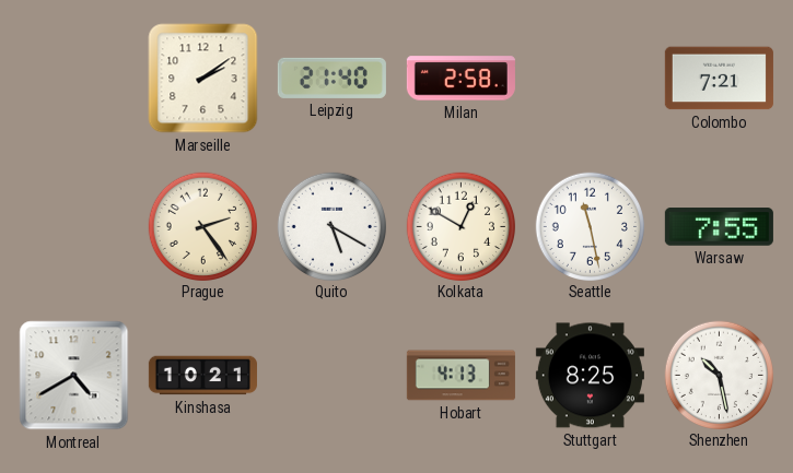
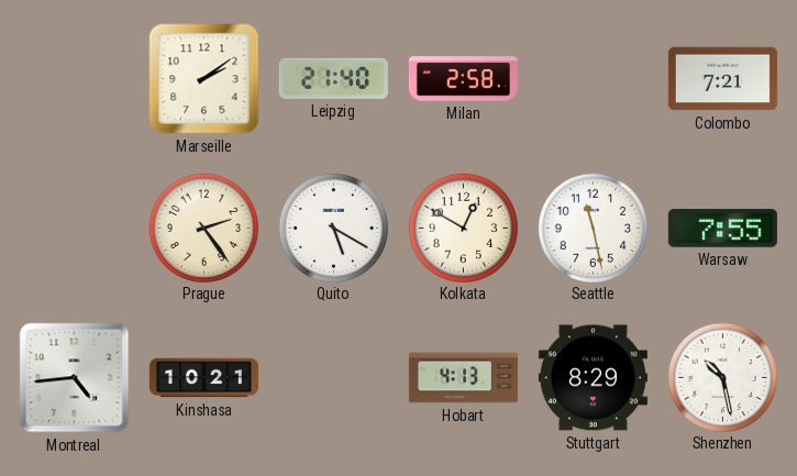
Montreal: 4:40 -> 4:44 (75, 378)
Stuttgart: 8:25 -> 8:29 (593, 378)
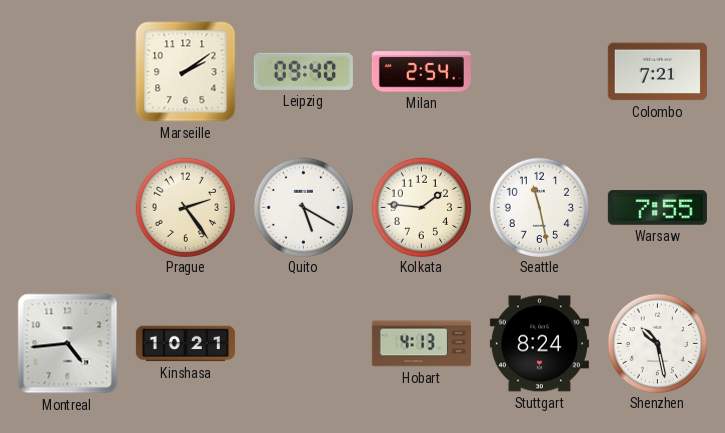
Leipzig: 21:40 -> 09:40 (303, 71)
Milan: 2:58 -> 2:54 (421, 72)
Kolkata: 12:50 -> 1:46 (421, 207)
Stuttgart: 8:29 -> 8:24 (539, 344)
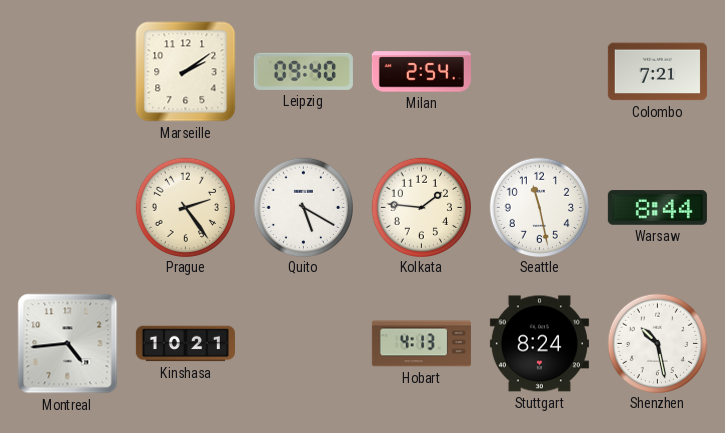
Warsaw: 7:55 -> 8:44 (657, 208)
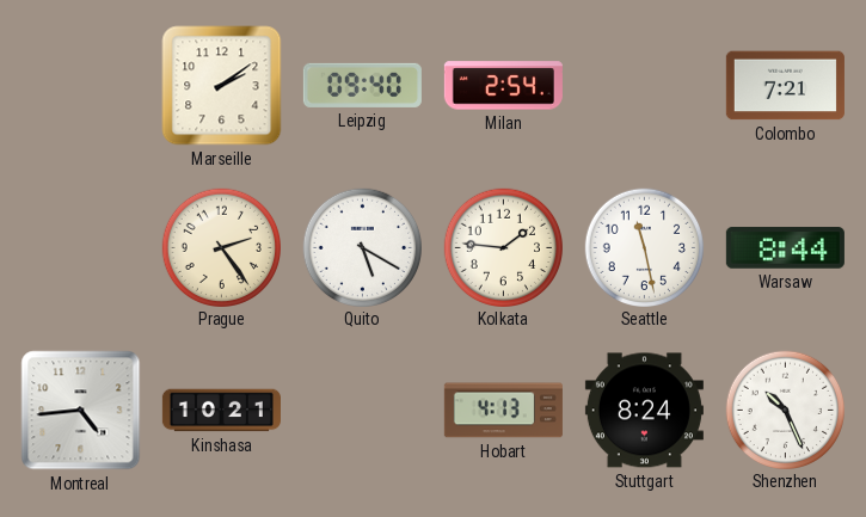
Shenzhen: 10:28 -> 10:26 (785, 410)
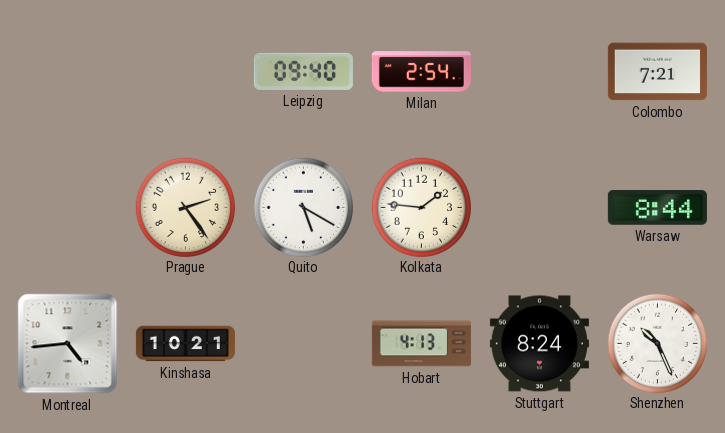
Marseille: 2:09 -> none (222, 86)
Seattle: 11:28 -> none (644, 247)
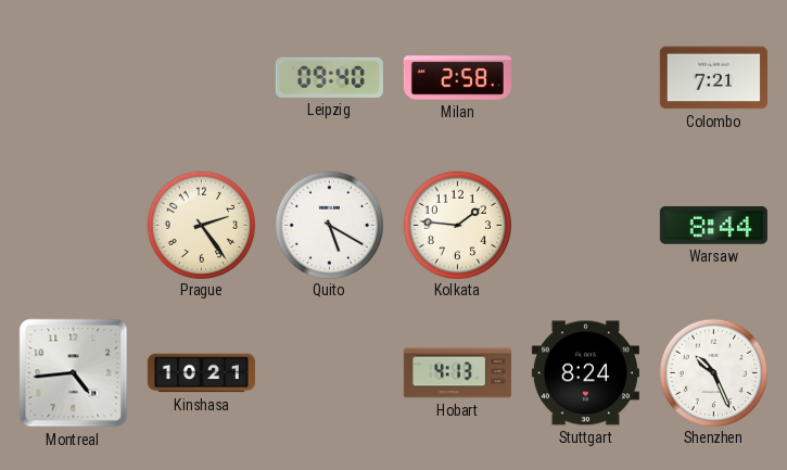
Milan: 2:54 -> 2:58 (457, 78)
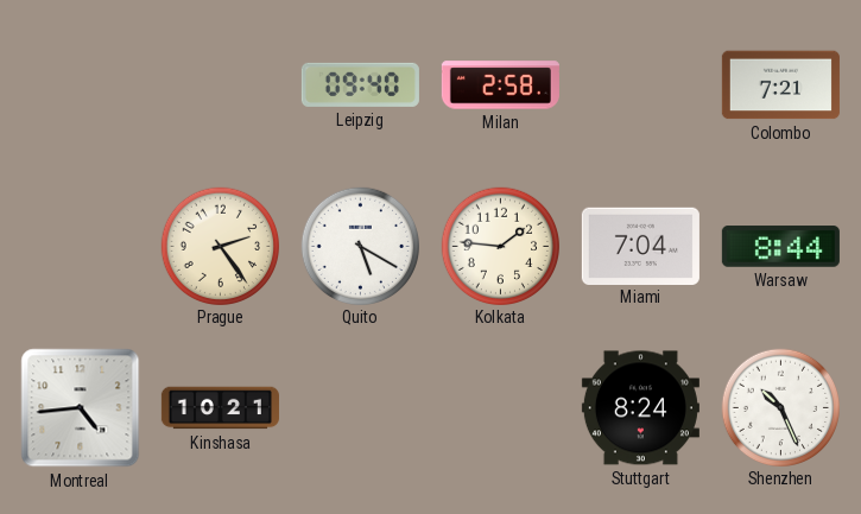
Miami: none -> 7:04 (640, 246)
Hobart: 4:13 -> none (457, 373)
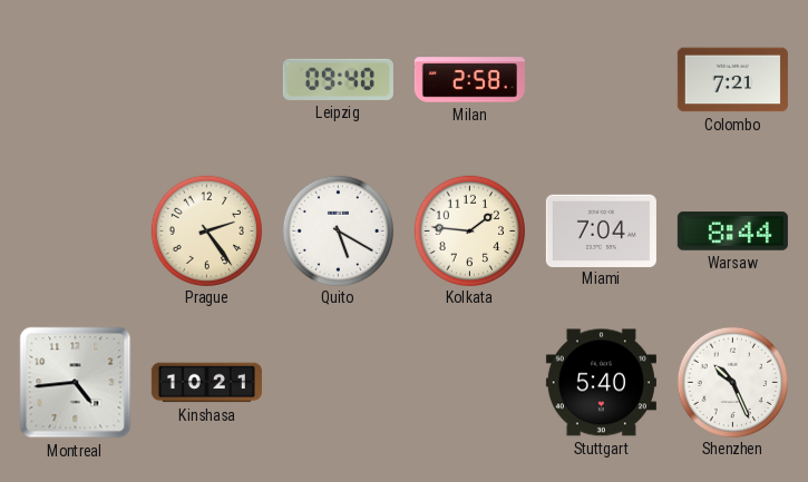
Stuttgart: 8:24 -> 5:40 (601, 383)
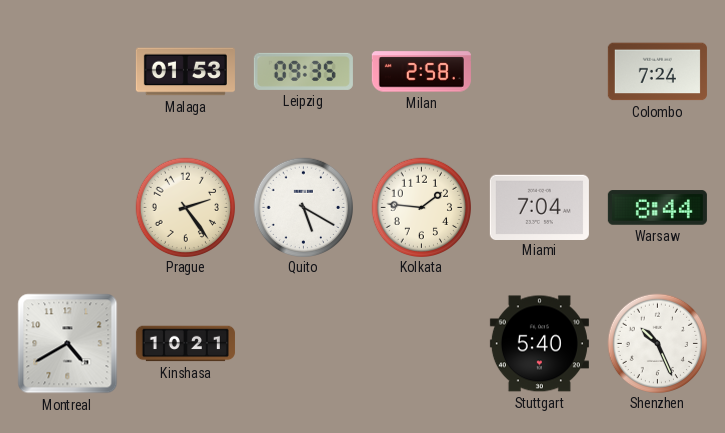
Malaga: none -> 01:53 (185, 72)
Leipzig: 09:40 -> 09:35 (303, 71)
Colombo: 7:21 -> 7:24 (657, 72)
Montreal: 4:44 -> 4:40 (68, 344)
